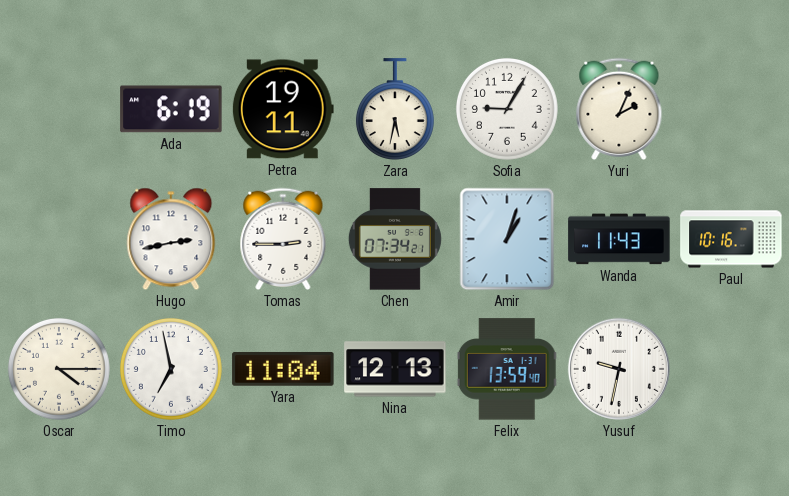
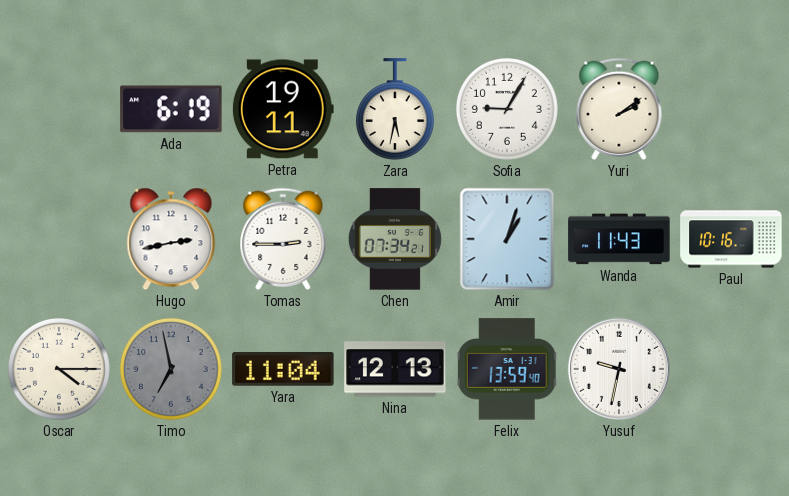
Yuri: 2:04 -> 2:09 (619, 109)
Timo dial: white -> grey (171, 369)
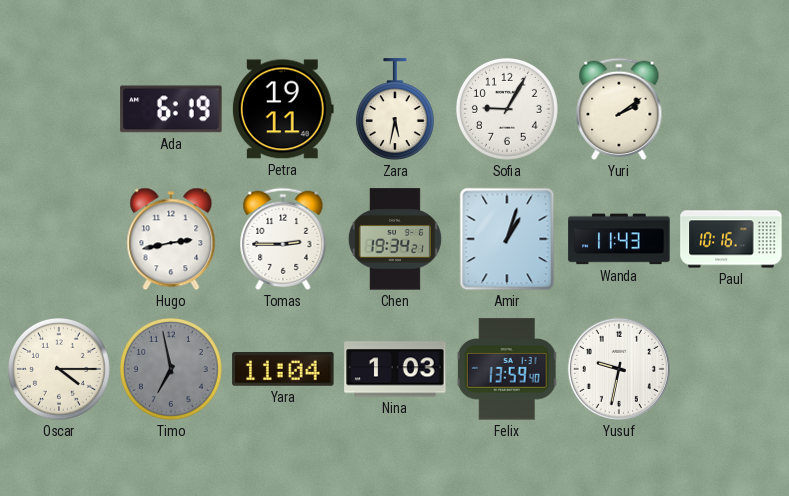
Chen: 07:34 -> 19:34 (395, 239)
Nina: 12:13 -> 1:03 (395, 369)
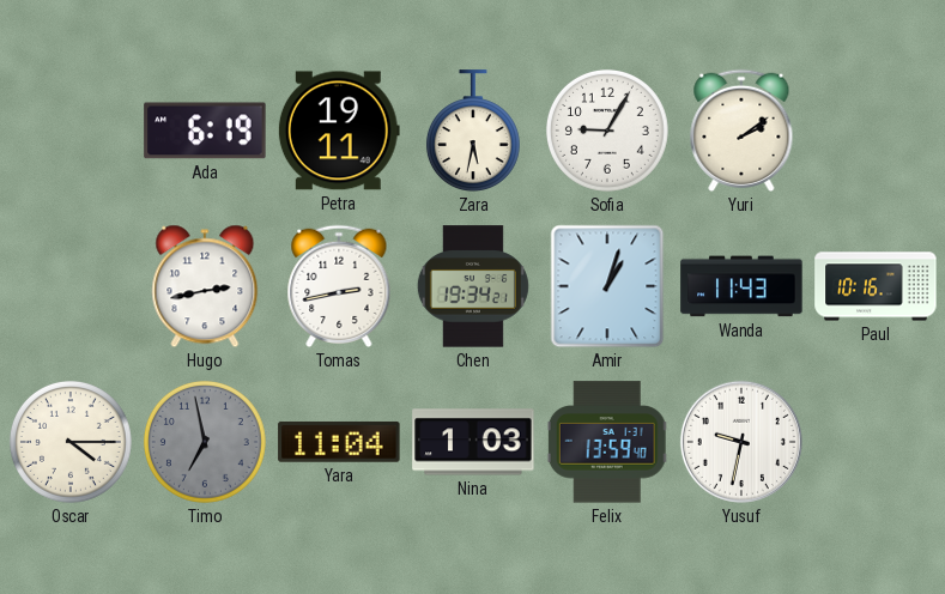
Tomas: 2:45 -> 2:43 (339, 286)
